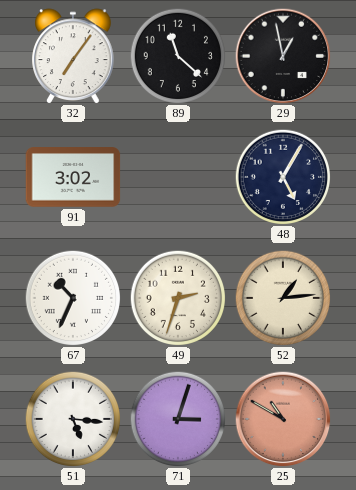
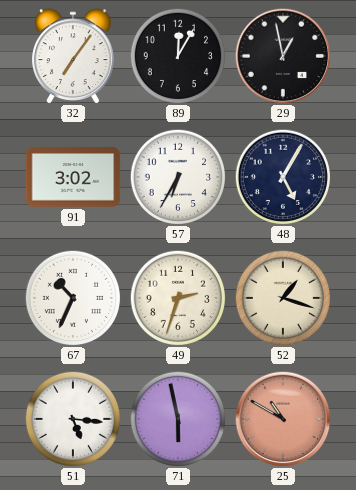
89: 11:22 -> 12:05 (177, 55)
57: none -> 6:35 (177, 176)
52: 1:14 -> 1:18 (282, 297)
71: 3:03 -> 5:58 (177, 418)
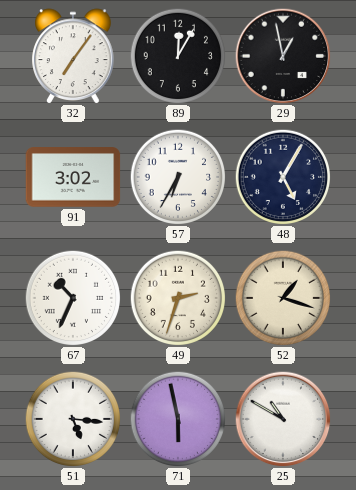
25 dial: salmon -> white (283, 419)
